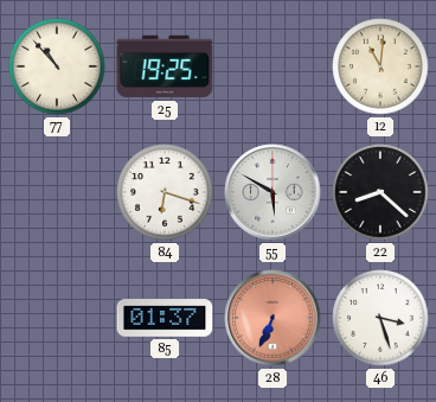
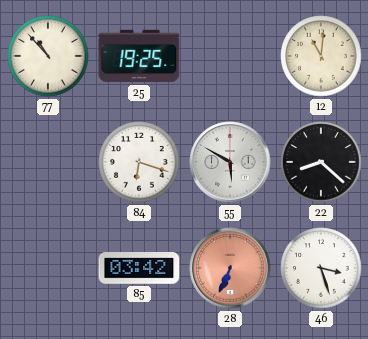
85: 01:37 -> 03:42 (139, 268)
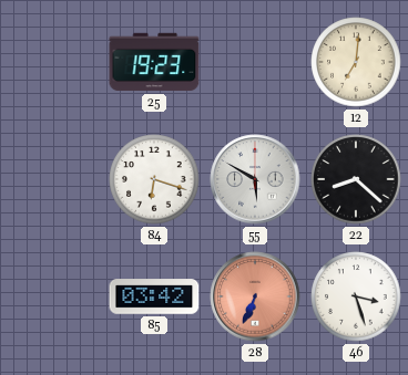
77: 10:53 -> none (48, 56)
25: 19:25 -> 19:23 (154, 62)
12: 11:01 -> 7:01 (356, 62)
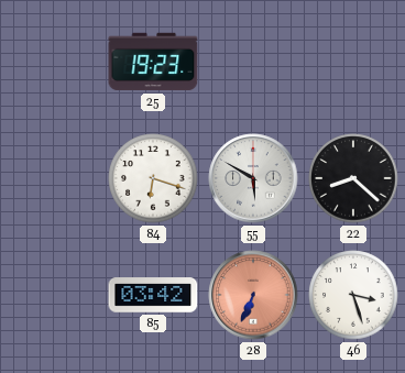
12: 7:01 -> none (356, 62)
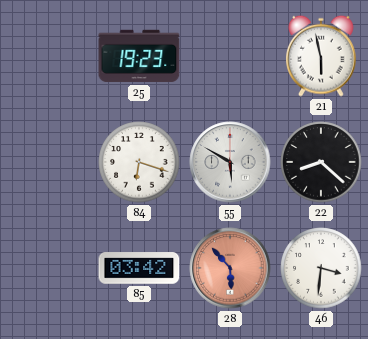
21: none -> 5:58 (322, 56)
28: 6:34 -> 5:53 (230, 268)
46: 3:27 -> 3:31 (321, 268)
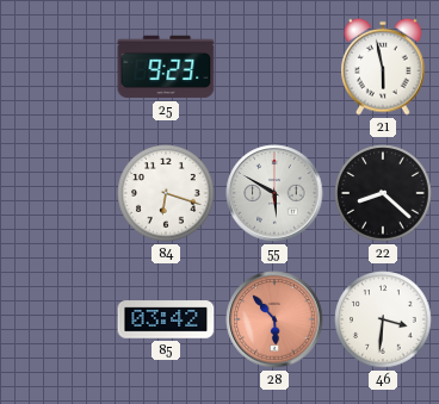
25: 19:23 -> 9:23 (166, 67)
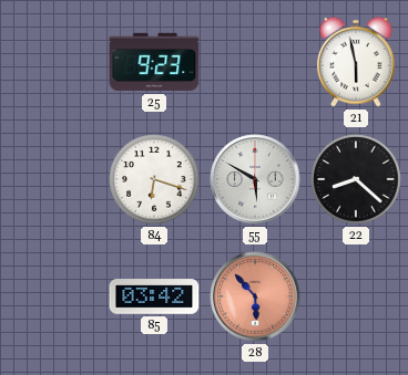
46: 3:31 -> none (383, 319)
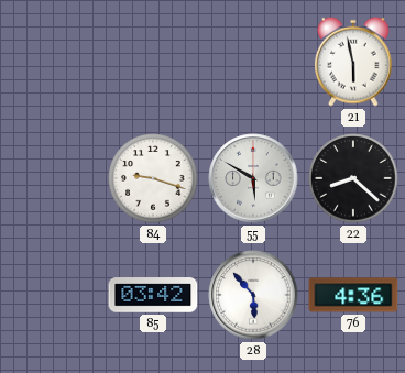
25: 9:23 -> none (154, 62)
84: 6:18 -> 9:18 (153, 178)
28 dial: salmon -> white (253, 295)
76: none -> 4:36 (353, 295)
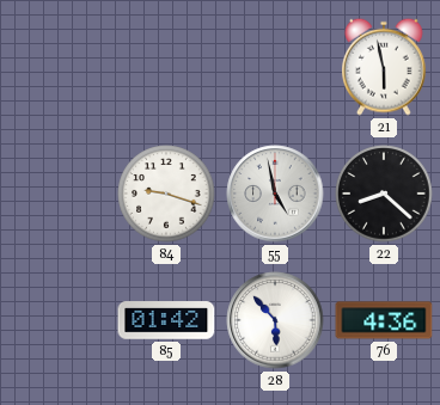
55: 5:50 -> 4:58 (275, 194)
85: 03:42 -> 01:42 (166, 320)
